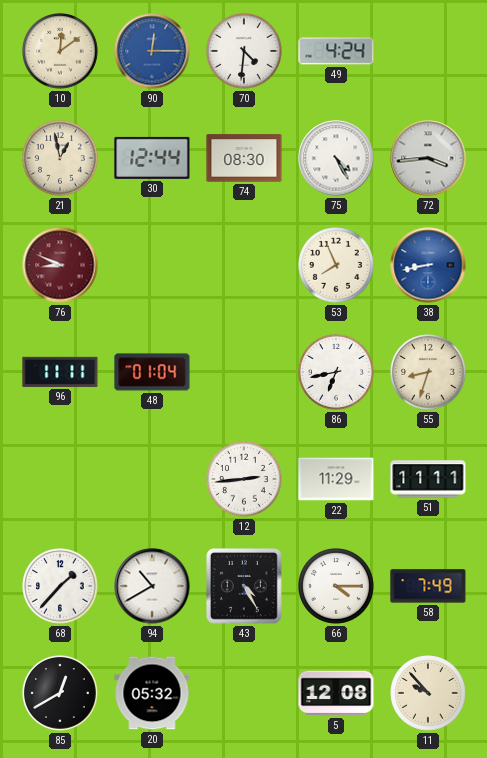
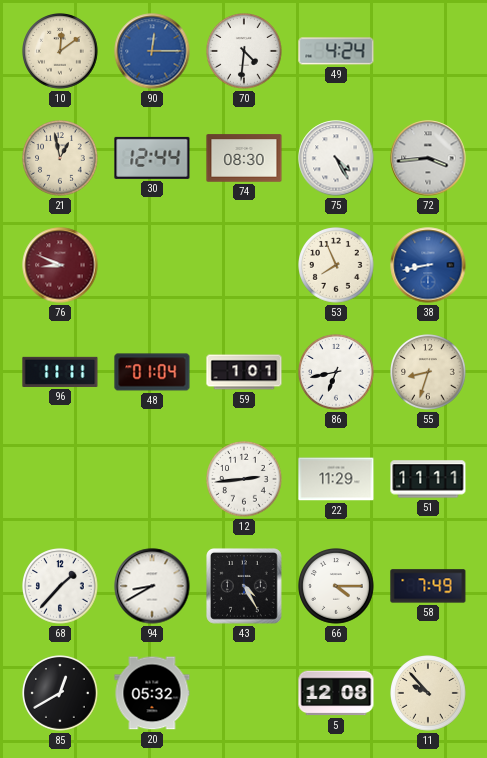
59: none -> 1:01 (244, 372)
94: 10:40 -> 8:40 (152, 586)
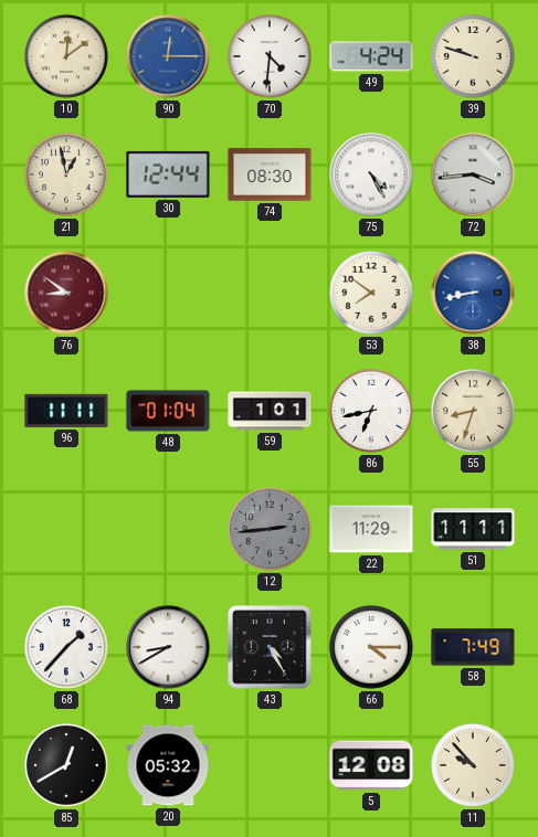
39: none -> 9:48 (473, 56)
76: 8:49 -> 8:51 (66, 293)
53: 7:56 -> 7:51 (371, 293)
12 dial: white -> grey (270, 529)
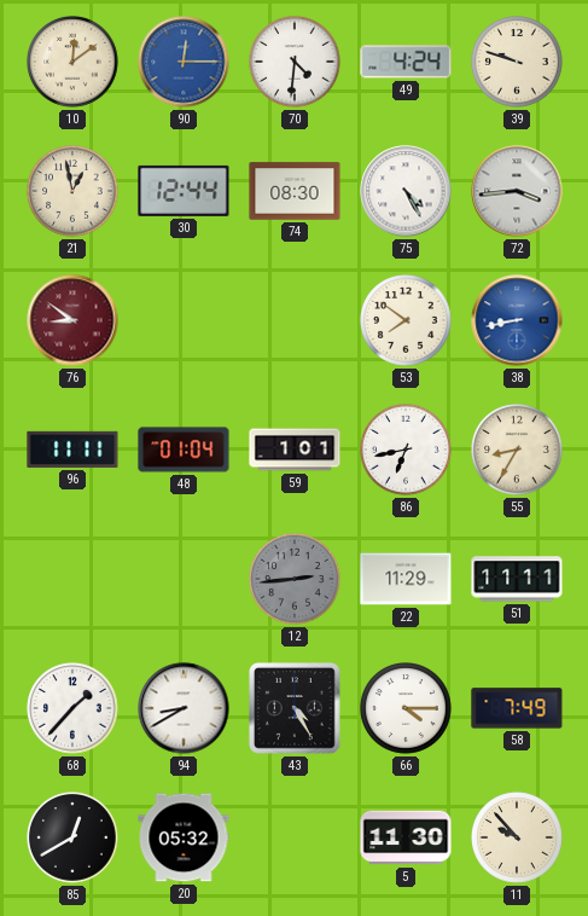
55: 8:33 -> 8:35 (517, 450)
5: 12:08 -> 11:30 (406, 837)
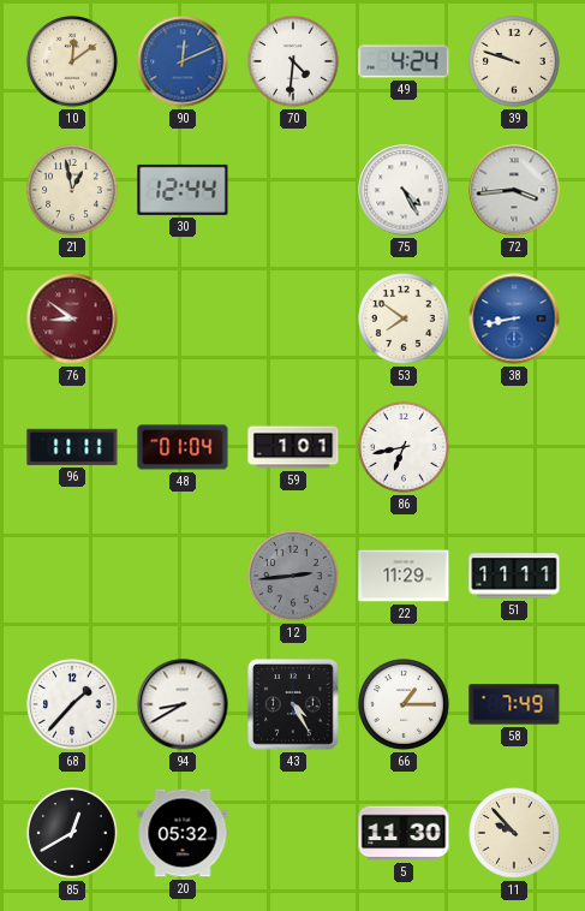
90: 12:15 -> 12:11 (183, 61)
74: 08:30 -> none (295, 191)
55: 8:35 -> none (517, 450)
66: 4:15 -> 1:15 (404, 704)
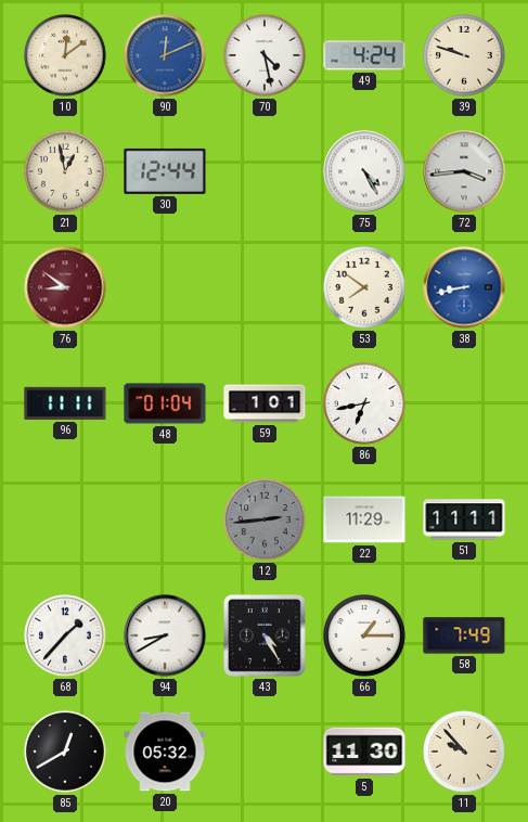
70: 4:31 -> 4:28 (265, 55)
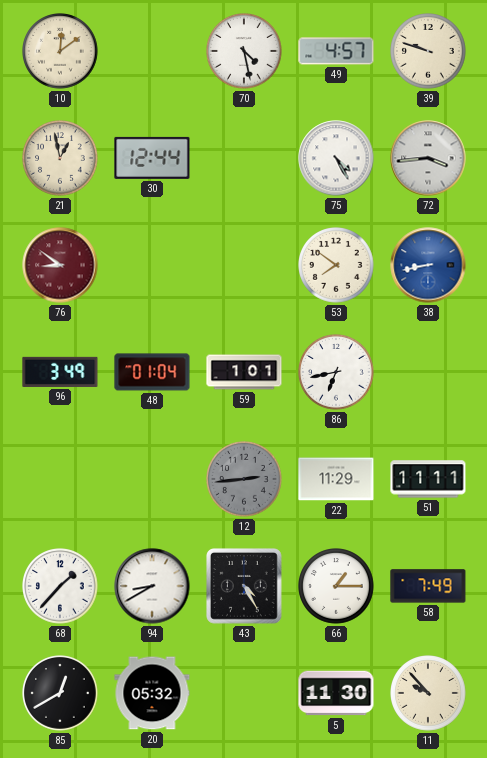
90: 12:11 -> none (165, 55)
49: 4:24 -> 4:57 (336, 51)
96: 11:11 -> 3:49 (60, 372)
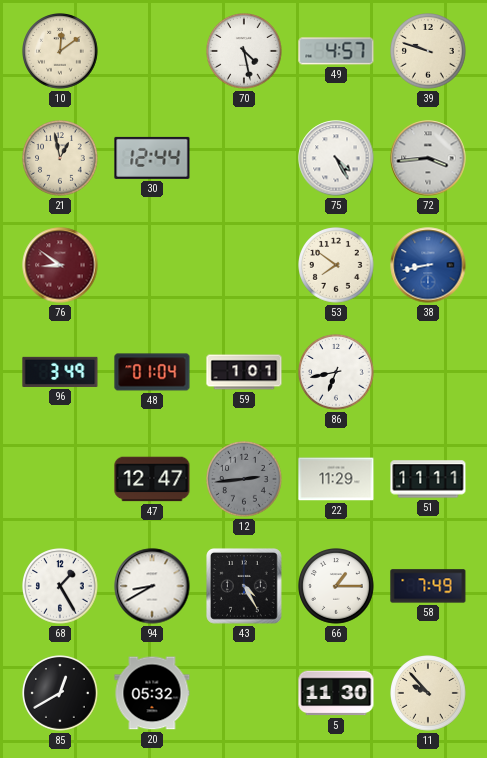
47: none -> 12:47 (152, 479)
68: 1:37 -> 1:25 (60, 586)
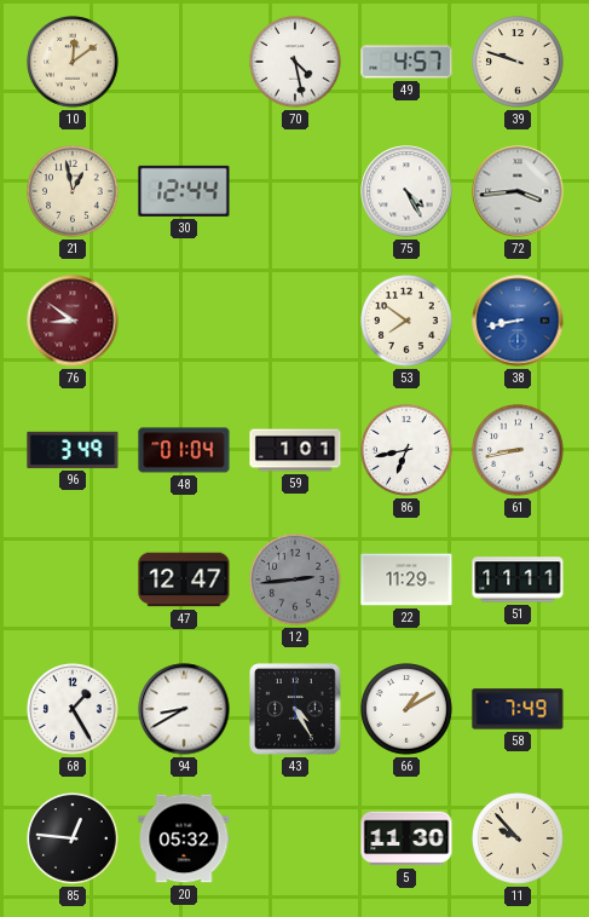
61: none -> 8:43 (518, 450)
66: 1:15 -> 1:10 (406, 709)
85: 12:40 -> 12:46 (73, 838)
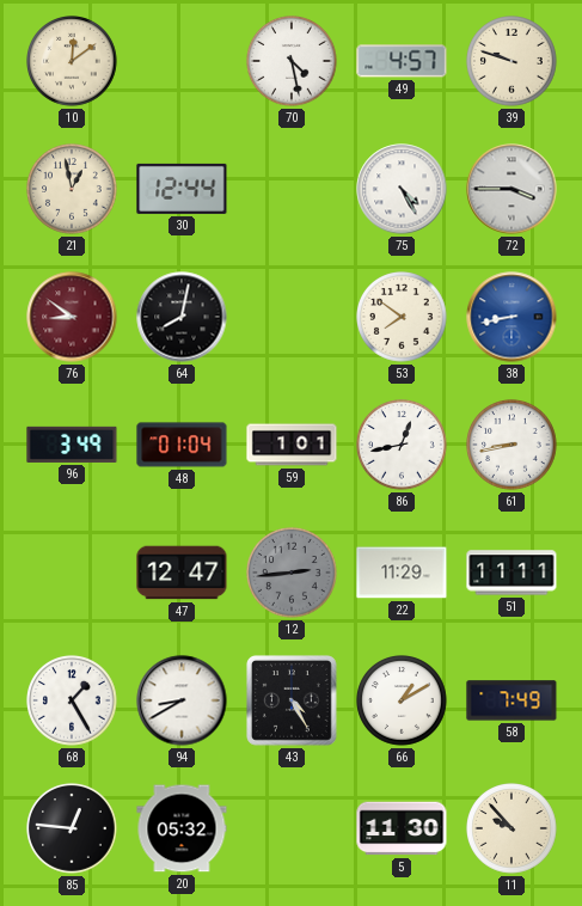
72: 3:44 -> 3:45 (511, 189)
64: none -> 8:02 (182, 317)
86: 6:43 -> 12:43 (402, 445)
